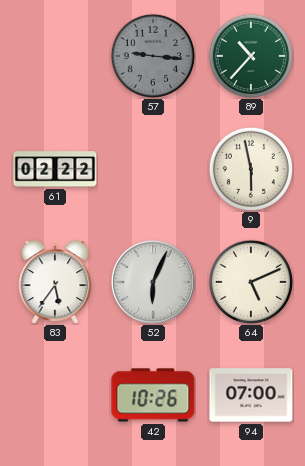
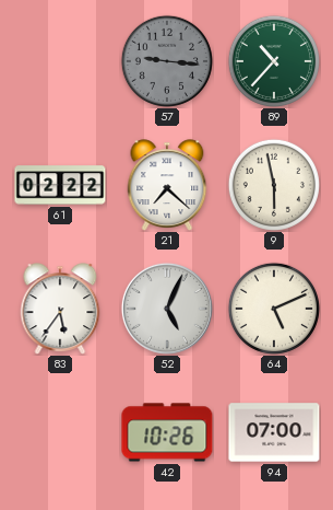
21: none -> 7:22 (167, 185)
52: 6:04 -> 5:04 (167, 309)
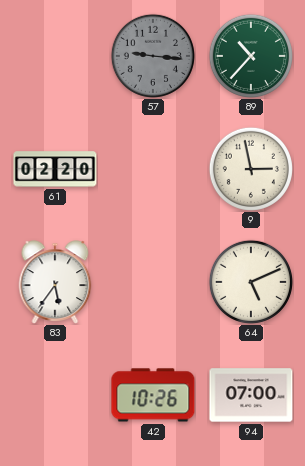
61: 02:22 -> 02:20 (55, 169)
21: 7:22 -> none (167, 185)
9: 5:58 -> 2:58 (251, 169)
52: 5:04 -> none (167, 309)
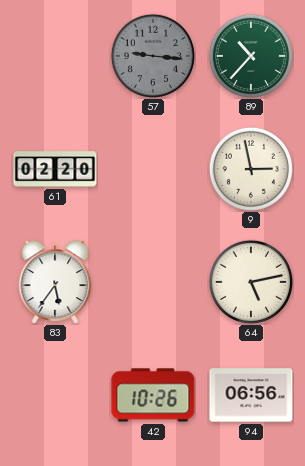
64: 5:11 -> 5:13 (251, 282)
94: 07:00 -> 06:56 (251, 395)
